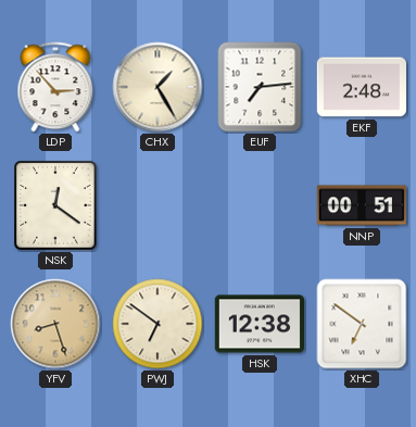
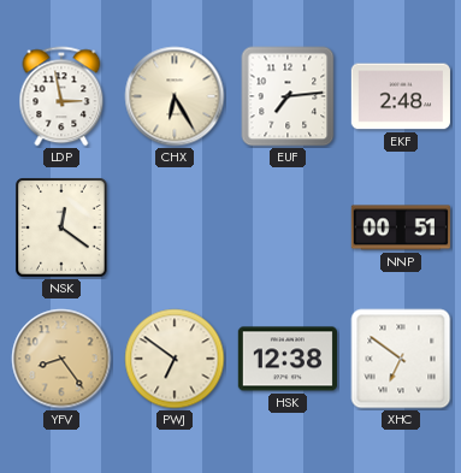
LDP: 2:53 -> 2:58 (61, 96)
CHX: 1:25 -> 6:25 (175, 96)
YFV: 8:27 -> 8:24 (61, 359)
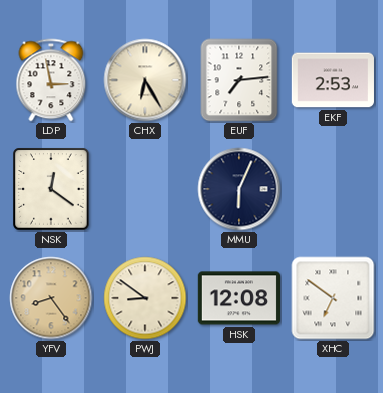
EKF: 2:48 -> 2:53 (333, 80)
MMU: none -> 6:04 (239, 189)
NNP: 00:51 -> none (401, 227)
PWJ: 6:51 -> 8:51 (145, 298)
HSK: 12:38 -> 12:08 (238, 298)
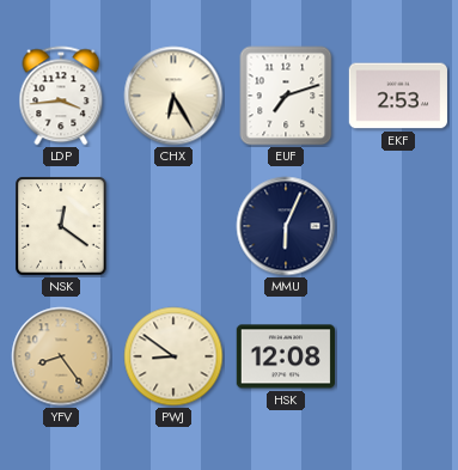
LDP: 2:58 -> 3:44 (61, 96)
EUF: 7:14 -> 7:12 (286, 96)
XHC: 6:51 -> none (333, 298)
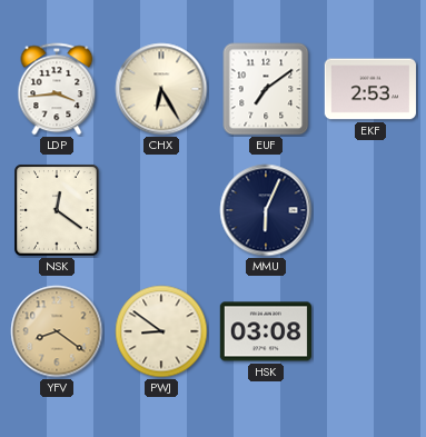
EUF: 7:12 -> 7:09 (266, 89)
YFV: 8:24 -> 8:21 (57, 331)
HSK: 12:08 -> 03:08 (265, 331)
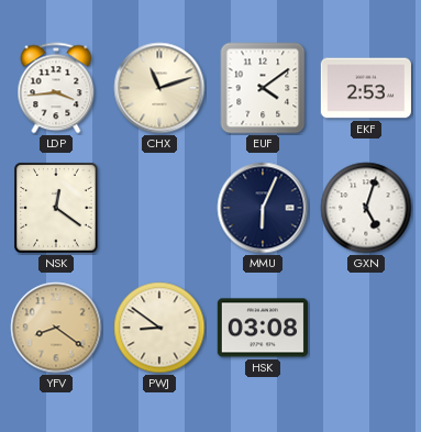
CHX: 6:25 -> 11:12 (159, 88)
EUF: 7:09 -> 4:09 (263, 88)
GXN: none -> 5:03 (366, 208)
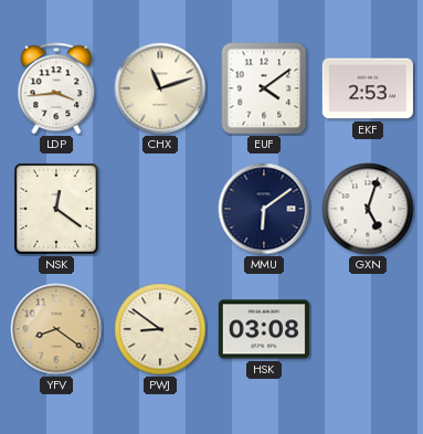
MMU: 6:04 -> 6:09 (264, 209)
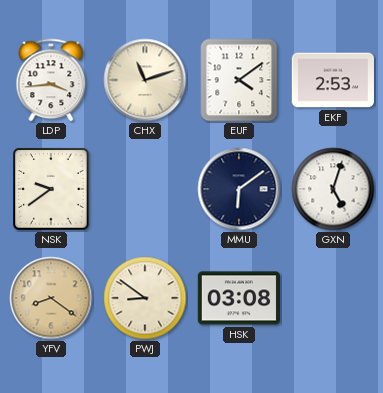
NSK: 12:21 -> 9:39 (51, 189)
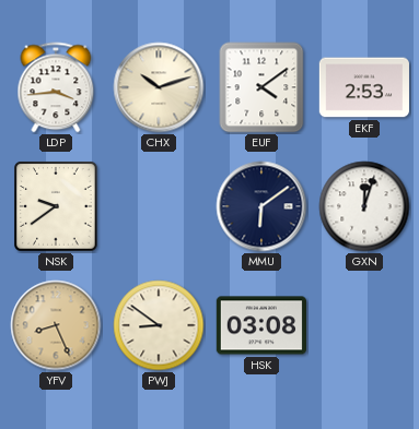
CHX: 11:12 -> 10:12 (159, 87)
GXN: 5:03 -> 12:03 (364, 206)
YFV: 8:21 -> 8:26 (56, 325)
